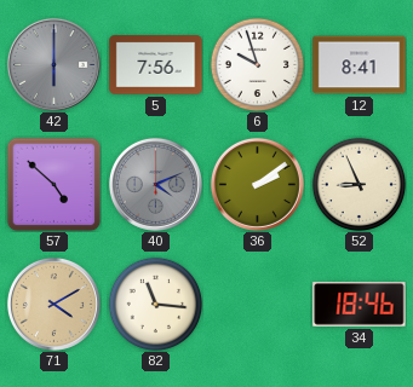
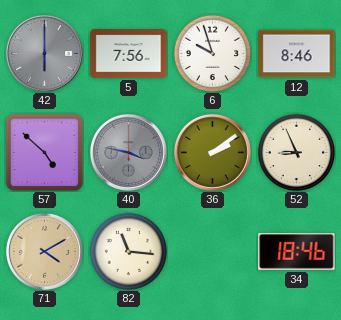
12: 8:41 -> 8:46 (297, 54)
40: 4:11 -> 3:47 (128, 152)
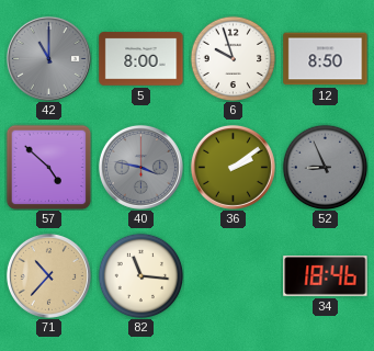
42: 6:00 -> 11:00 (48, 58)
5: 7:56 -> 8:00 (141, 59)
12: 8:46 -> 8:50 (326, 59)
52 dial: cream -> grey (325, 167)
71: 4:10 -> 10:37 (48, 275)
